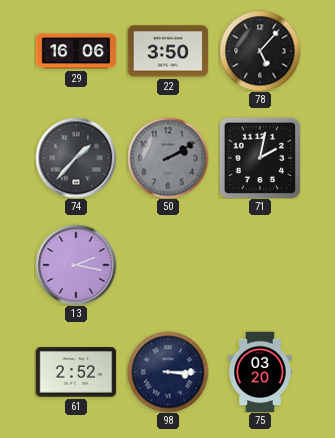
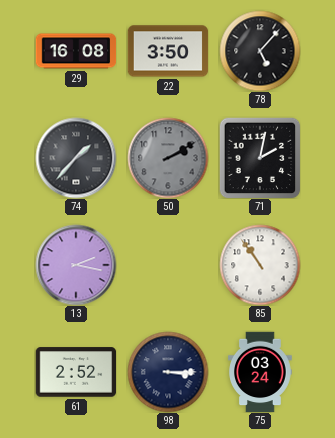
29: 16:06 -> 16:08 (76, 51)
85: none -> 10:54 (260, 265)
75: 03:20 -> 03:24 (261, 372)
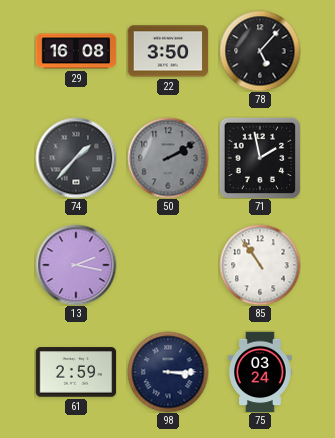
71: 2:02 -> 1:58 (260, 158)
61: 2:52 -> 2:59 (76, 372)
